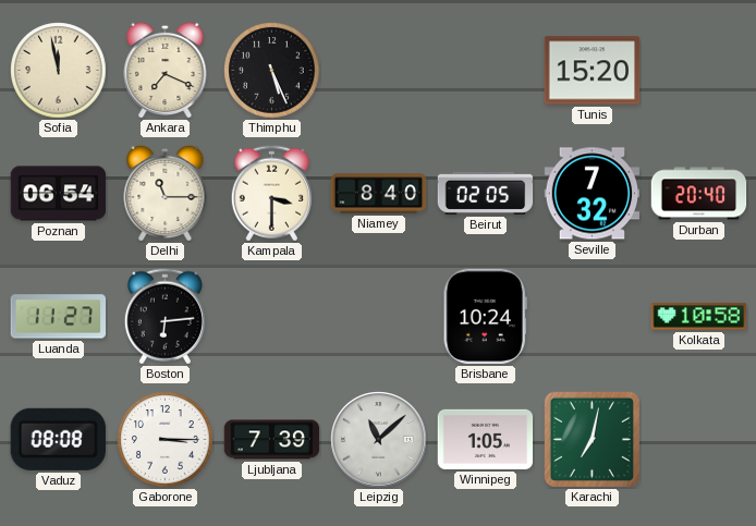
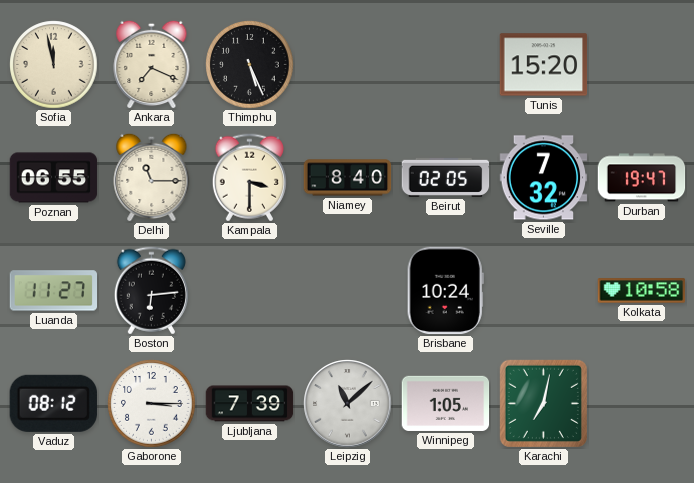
Poznan: 06:54 -> 06:55 (54, 178)
Durban: 20:40 -> 19:47 (642, 178)
Vaduz: 08:08 -> 08:12 (53, 403)
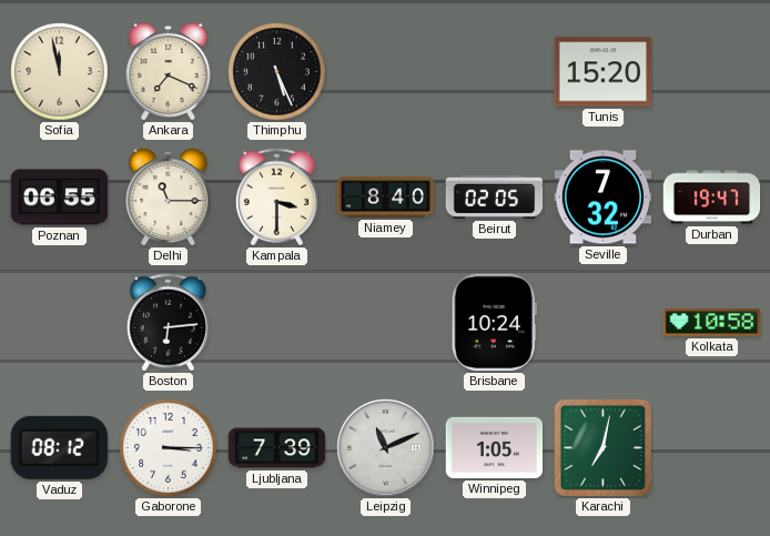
Luanda: 11:27 -> none (54, 291)
Leipzig: 11:08 -> 11:11 (386, 448)
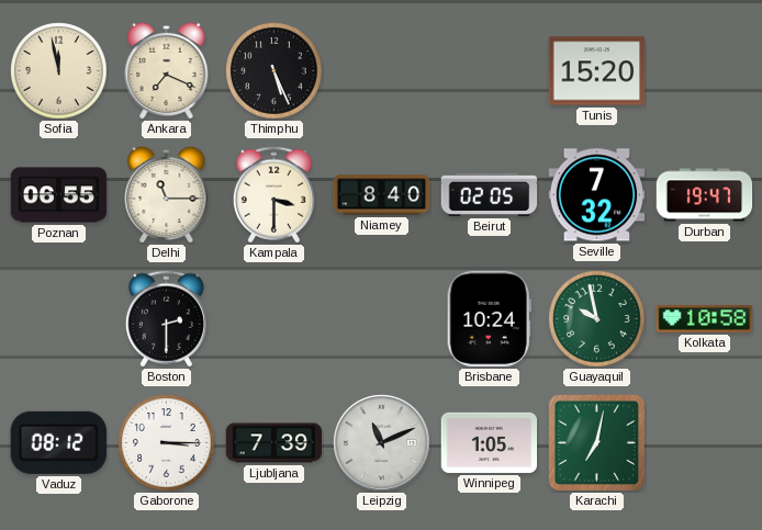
Boston: 6:14 -> 2:30 (166, 319)
Guayaquil: none -> 9:58 (597, 319)
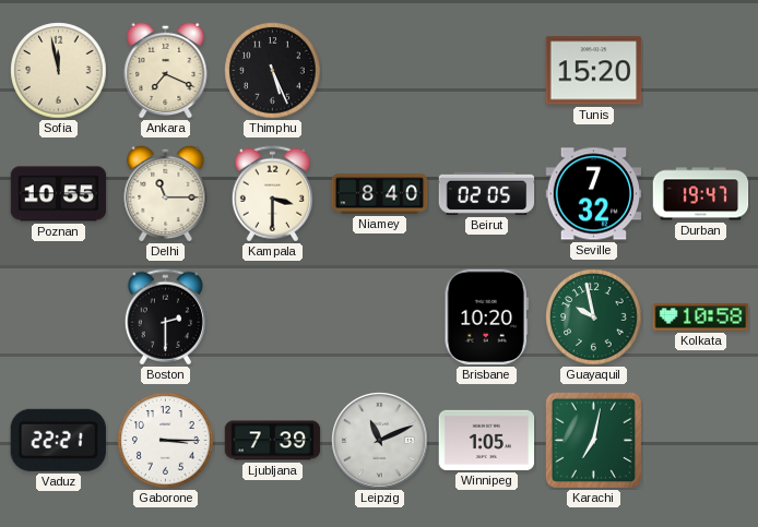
Poznan: 06:55 -> 10:55 (59, 194)
Brisbane: 10:24 -> 10:20 (486, 318)
Vaduz: 08:12 -> 22:21 (58, 440)
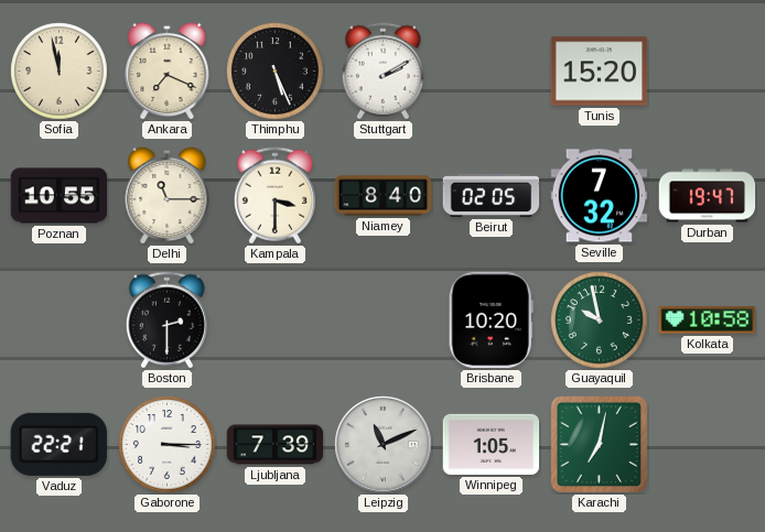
Stuttgart: none -> 2:10 (382, 72)
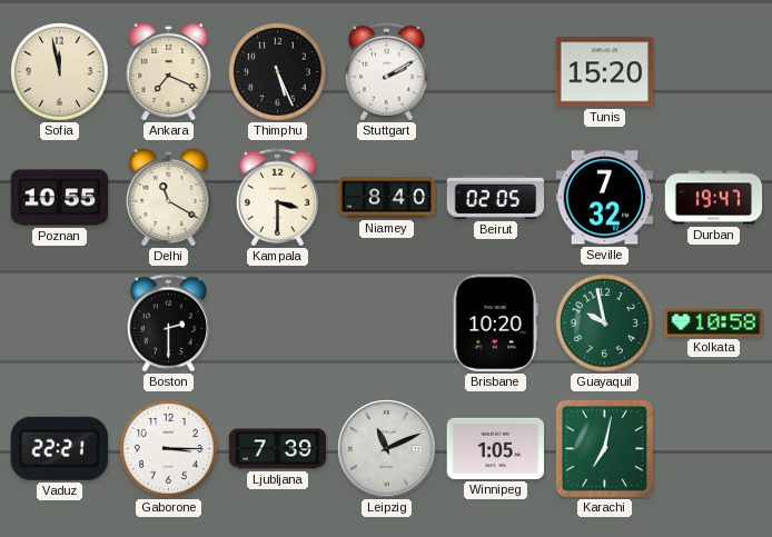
Delhi: 11:15 -> 11:20 (169, 197)
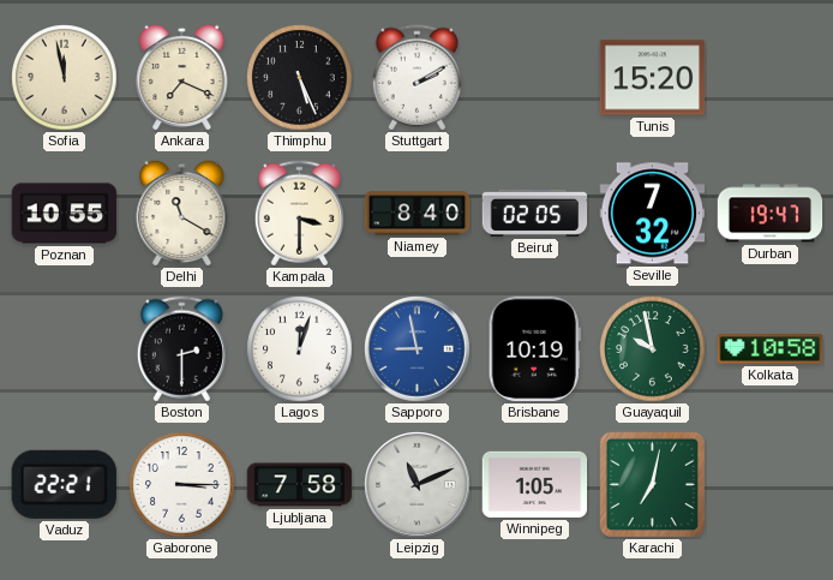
Lagos: none -> 12:03 (300, 349)
Sapporo: none -> 8:58 (418, 349)
Brisbane: 10:20 -> 10:19 (534, 349)
Ljubljana: 7:39 -> 7:58 (300, 485)
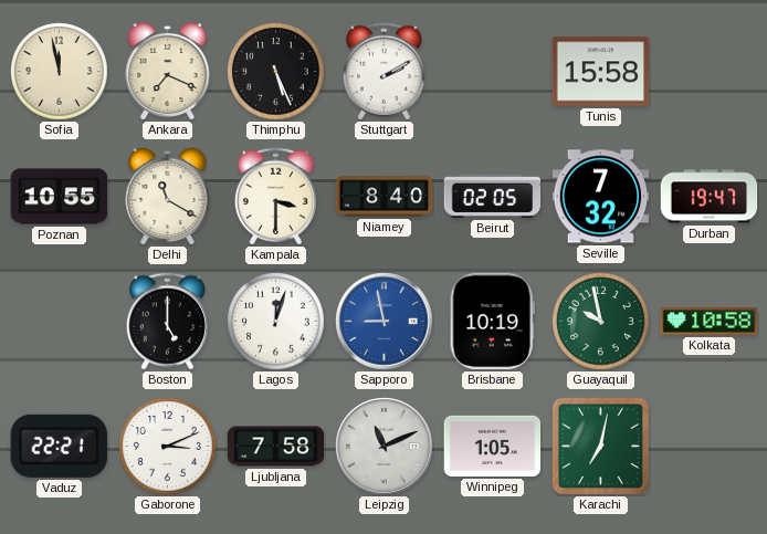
Tunis: 15:20 -> 15:58 (601, 72)
Boston: 2:30 -> 5:00 (167, 322)
Gaborone: 3:15 -> 3:11 (168, 447)
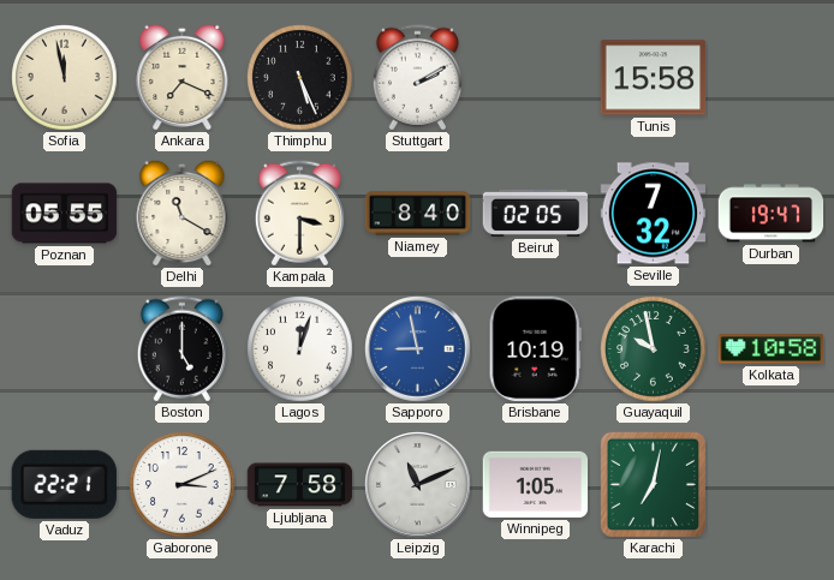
Poznan: 10:55 -> 05:55 (65, 214)
